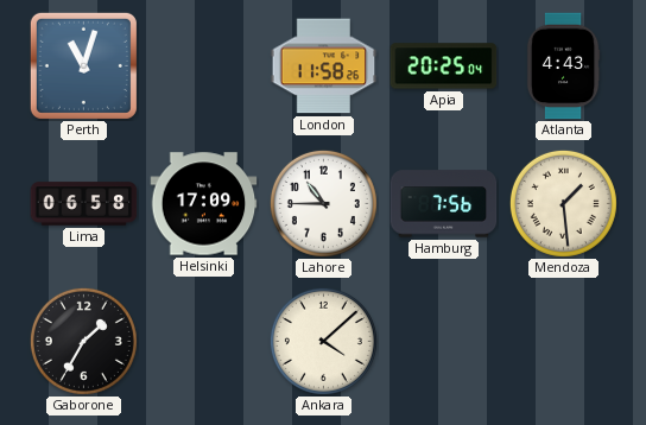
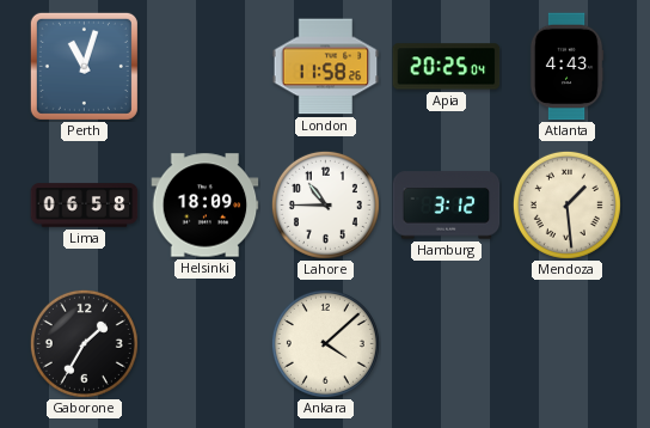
Helsinki: 17:09 -> 18:09 (206, 206)
Hamburg: 7:56 -> 3:12 (447, 206)
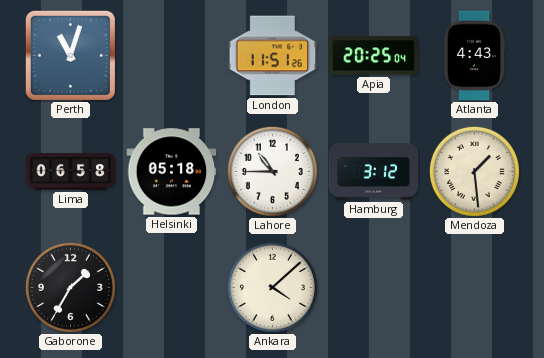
London: 11:58 -> 11:51 (273, 56)
Helsinki: 18:09 -> 05:18 (172, 172)
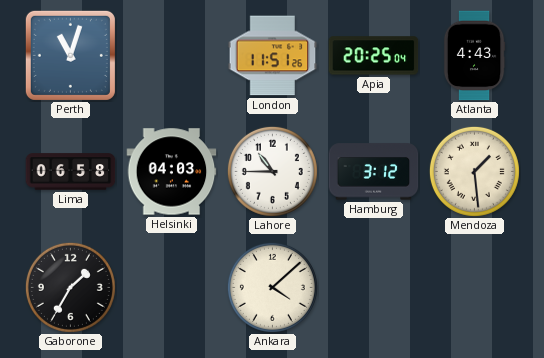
Helsinki: 05:18 -> 04:03 (172, 172)
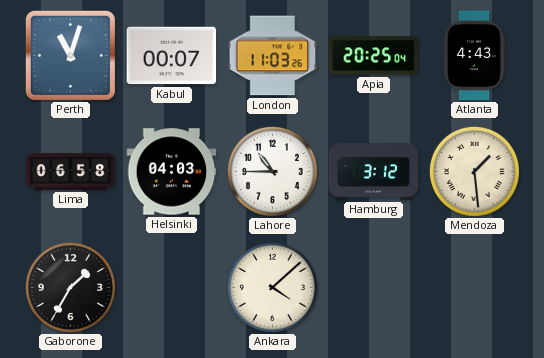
Kabul: none -> 00:07 (172, 56)
London: 11:51 -> 11:03 (273, 56)
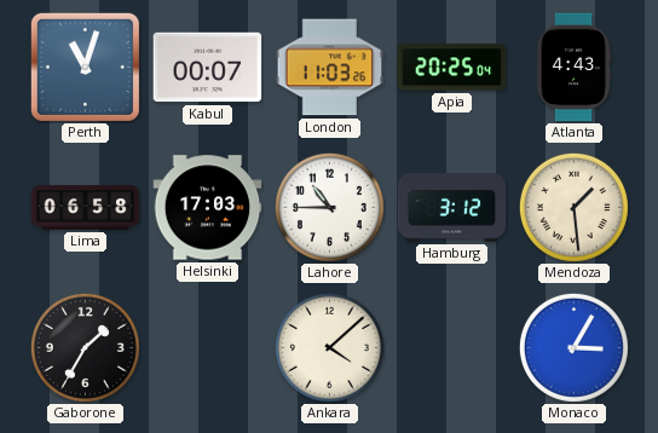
Helsinki: 04:03 -> 17:03 (208, 208)
Monaco: none -> 3:05 (573, 347)
